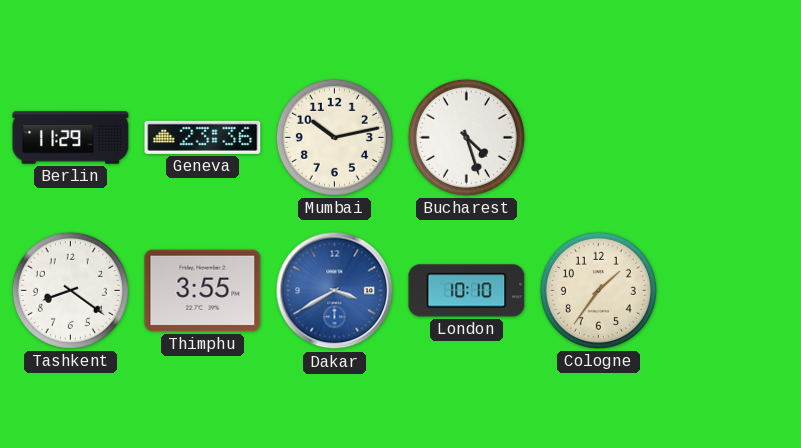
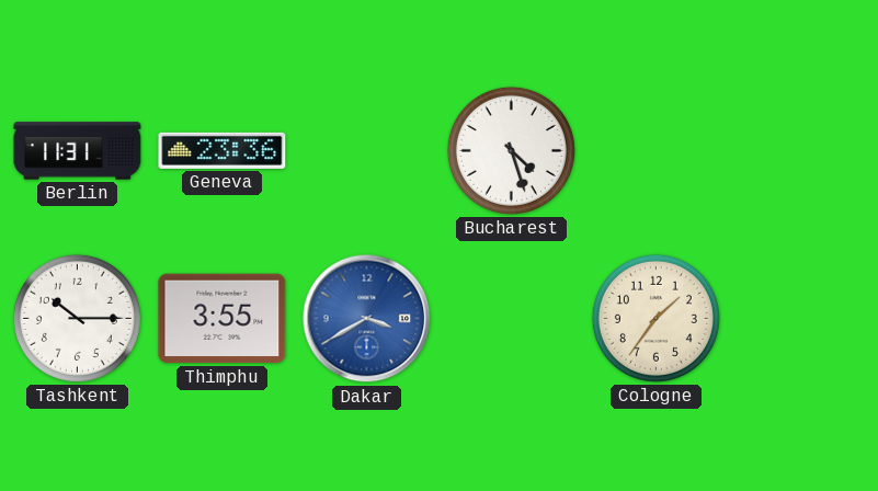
Berlin: 11:29 -> 11:31 (78, 151)
Mumbai: 10:13 -> none (334, 137)
Tashkent: 8:21 -> 10:15 (77, 318)
London: 10:10 -> none (467, 291)
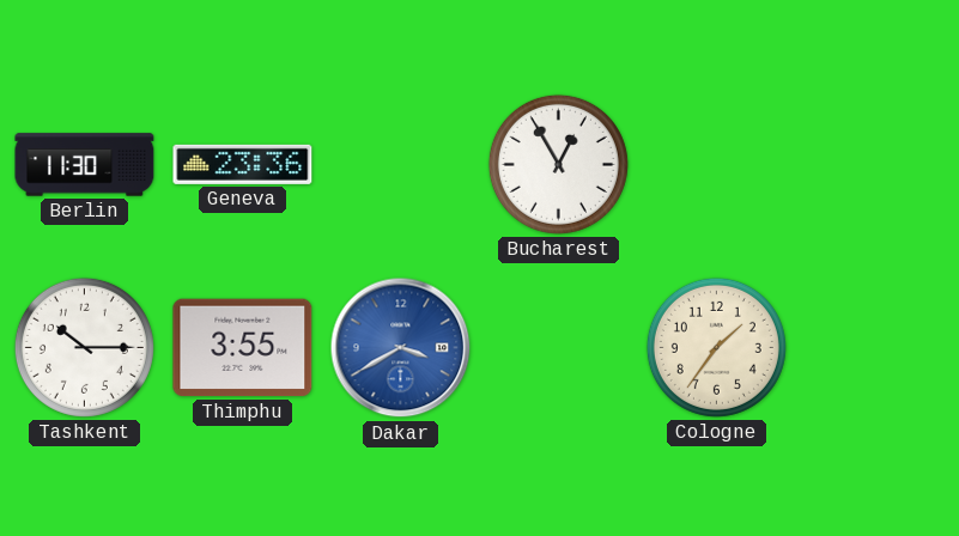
Berlin: 11:31 -> 11:30 (85, 165)
Bucharest: 4:27 -> 12:55 (558, 164)
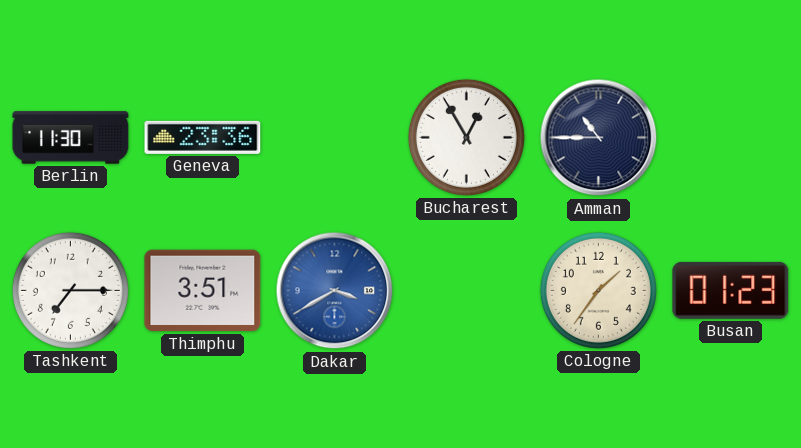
Amman: none -> 10:45 (599, 138)
Tashkent: 10:15 -> 7:15 (70, 290)
Thimphu: 3:55 -> 3:51 (203, 291)
Busan: none -> 01:23 (731, 290)
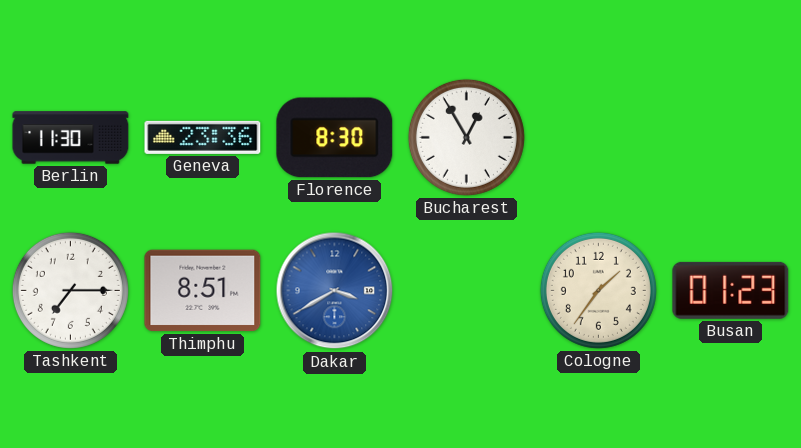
Florence: none -> 8:30 (335, 138)
Amman: 10:45 -> none (599, 138)
Thimphu: 3:51 -> 8:51 (203, 291)
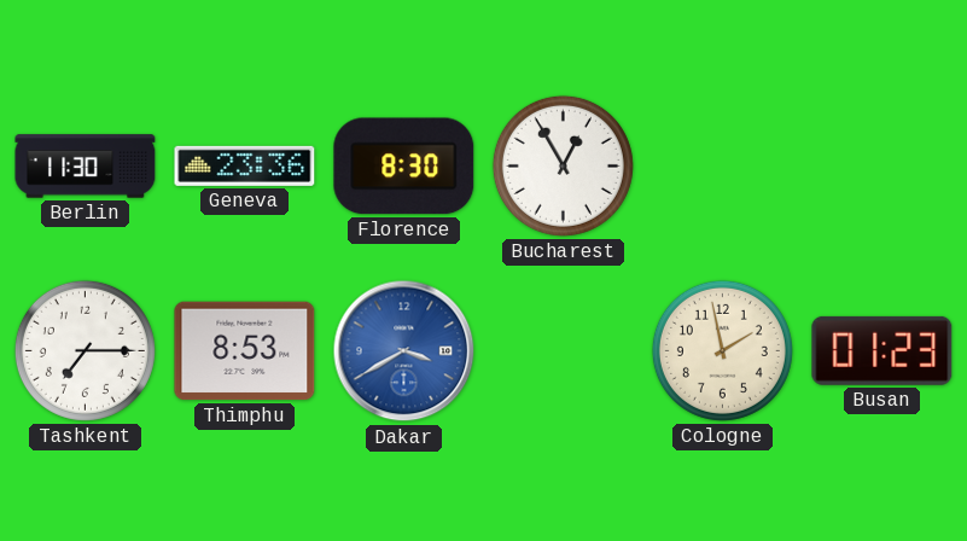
Thimphu: 8:51 -> 8:53 (245, 351)
Cologne: 1:36 -> 1:58 (722, 350)
